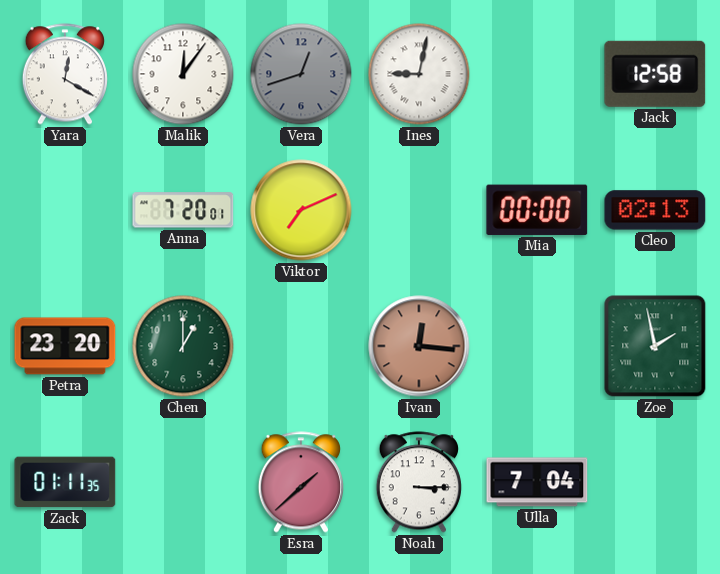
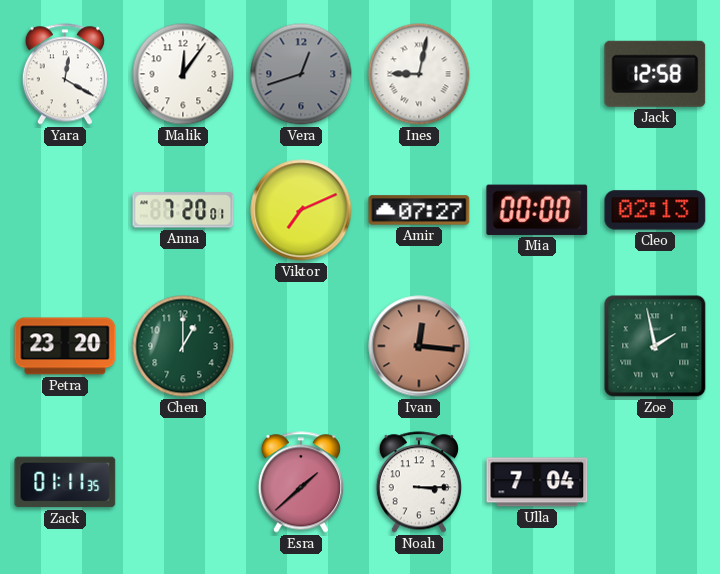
Amir: none -> 07:27 (419, 210)
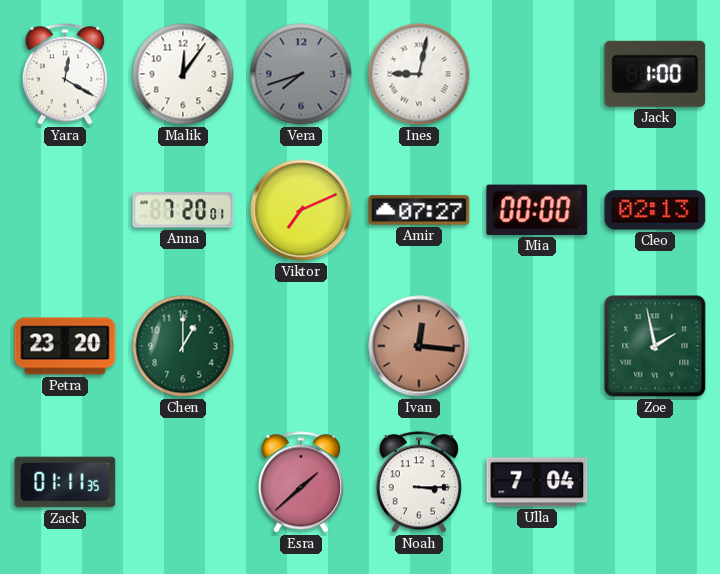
Vera: 12:42 -> 7:42 (301, 74)
Jack: 12:58 -> 1:00 (655, 74)
